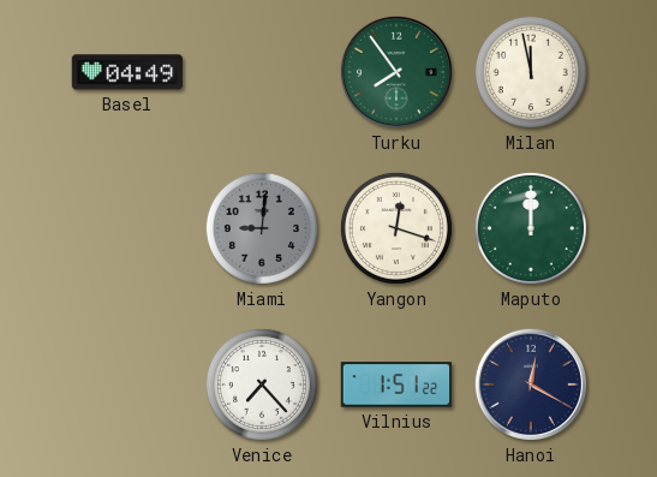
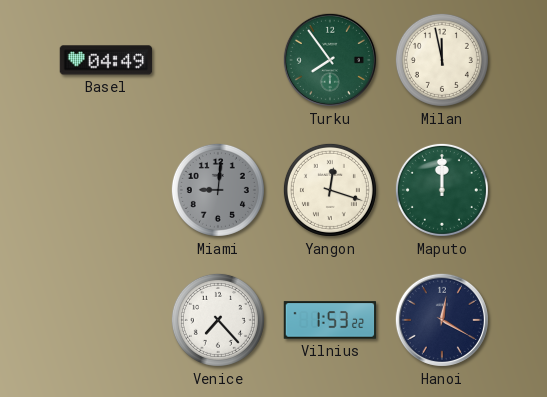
Vilnius: 1:51 -> 1:53 (330, 320)
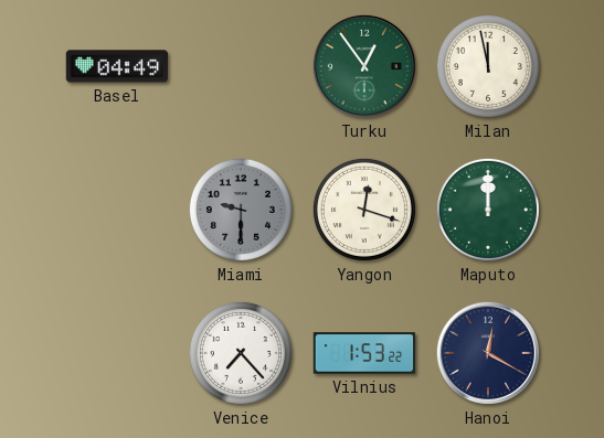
Turku: 7:54 -> 12:54 (364, 66)
Miami: 9:01 -> 9:30 (241, 210)
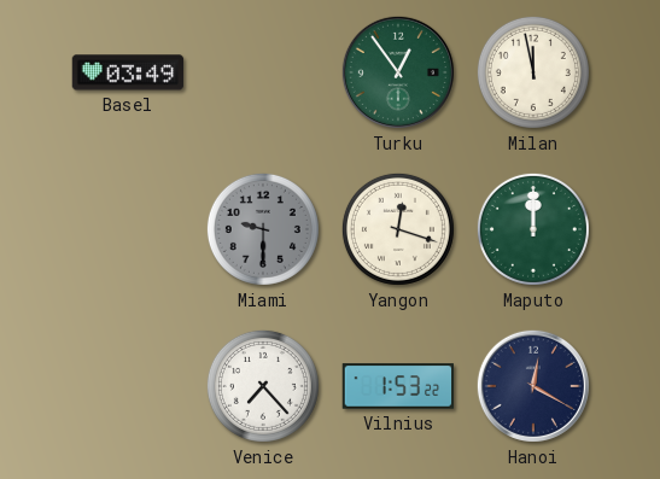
Basel: 04:49 -> 03:49 (128, 72)
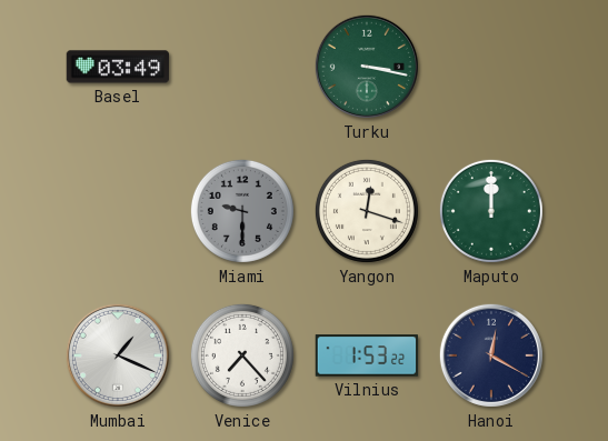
Turku: 12:54 -> 3:17 (367, 67)
Milan: 11:58 -> none (533, 72)
Mumbai: none -> 1:19 (118, 355)
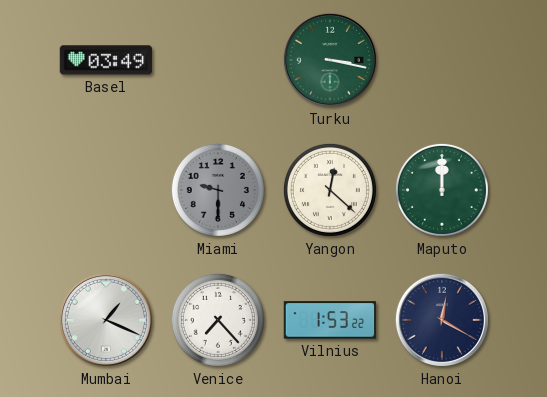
Yangon: 12:18 -> 12:22 (330, 190)
